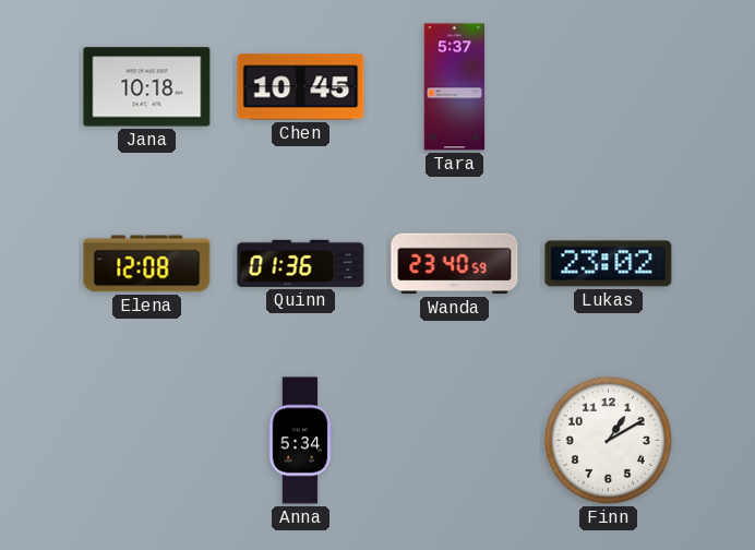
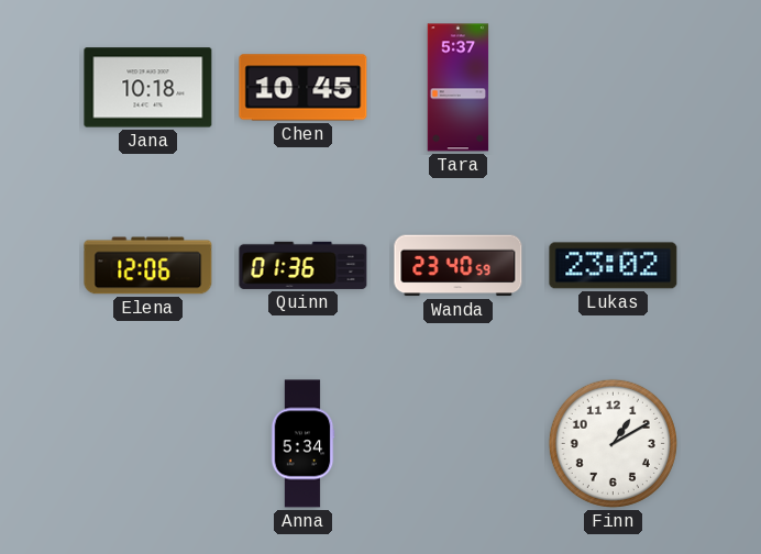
Elena: 12:08 -> 12:06 (148, 266)
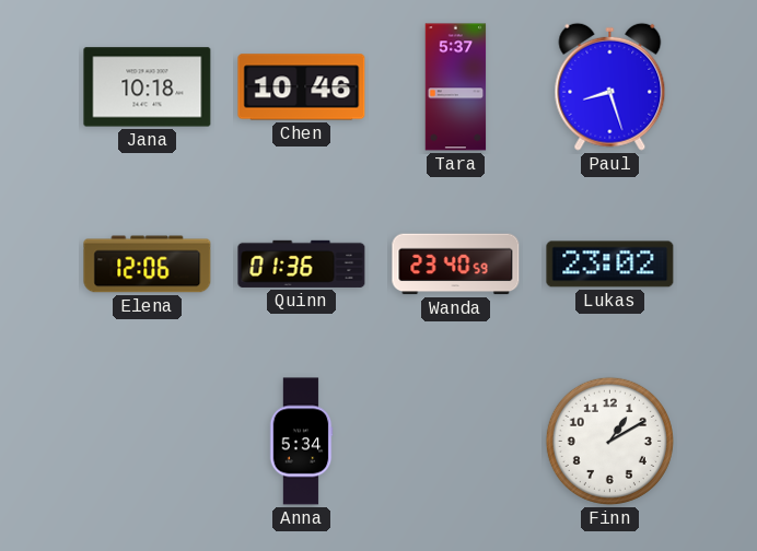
Chen: 10:45 -> 10:46 (302, 87)
Paul: none -> 8:27 (610, 86)
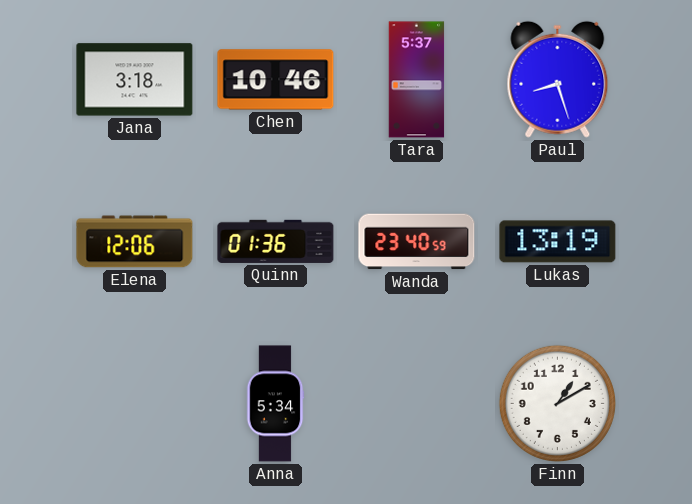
Jana: 10:18 -> 3:18 (135, 80)
Lukas: 23:02 -> 13:19 (558, 242)
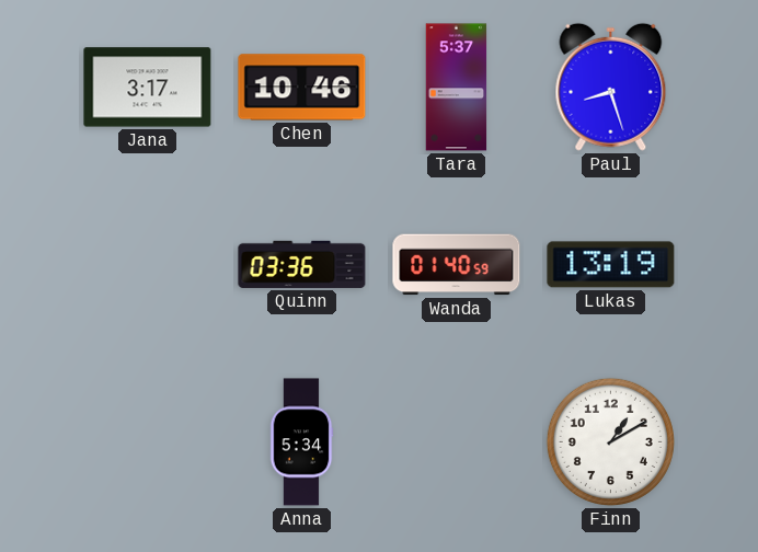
Jana: 3:18 -> 3:17 (148, 88)
Elena: 12:06 -> none (135, 242)
Quinn: 01:36 -> 03:36 (302, 264)
Wanda: 23:40 -> 01:40 (457, 265)
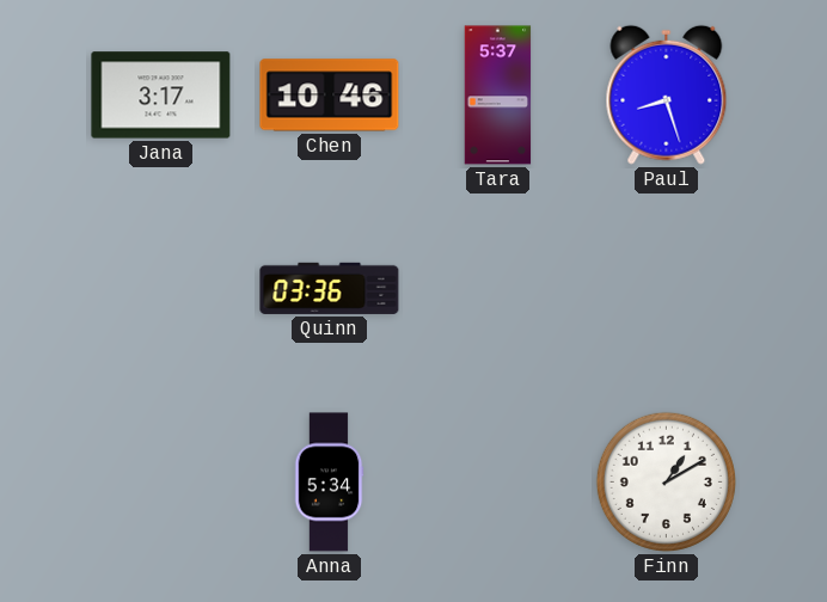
Wanda: 01:40 -> none (457, 265)
Lukas: 13:19 -> none (611, 265)
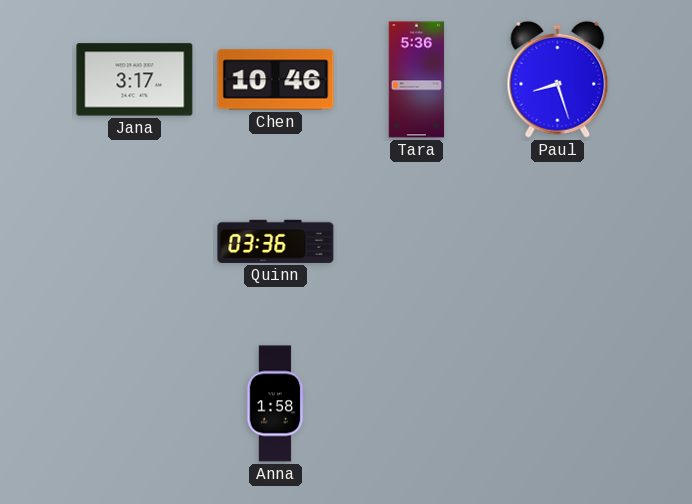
Tara: 5:37 -> 5:36 (417, 80)
Anna: 5:34 -> 1:58 (275, 404)
Finn: 1:10 -> none (666, 481)
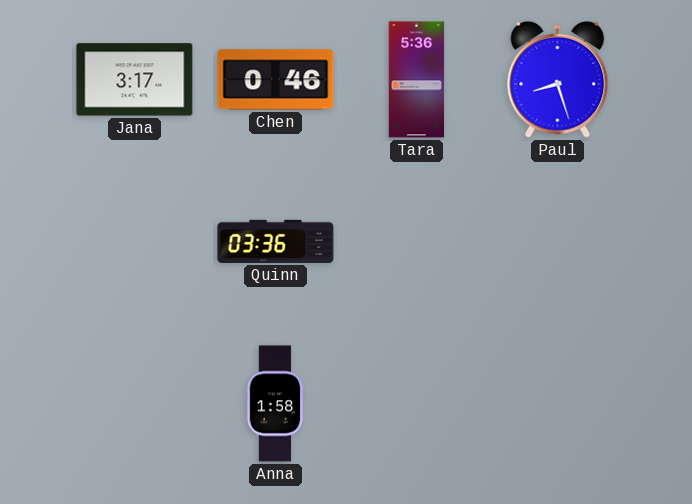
Chen: 10:46 -> 0:46 (276, 80)
